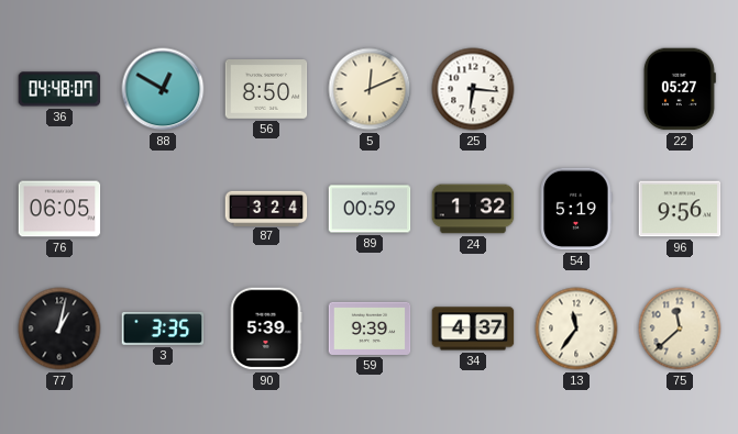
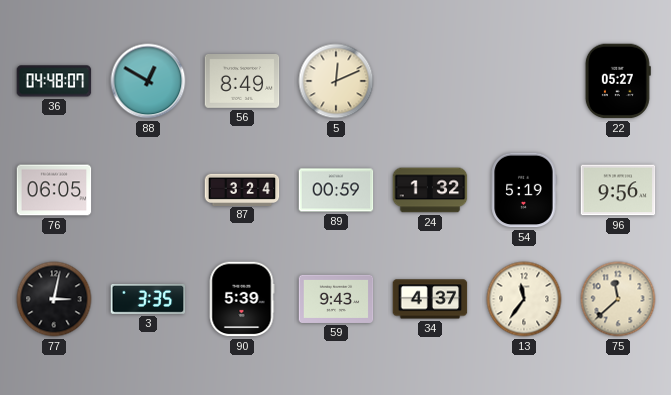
56: 8:50 -> 8:49 (242, 82)
25: 6:16 -> none (473, 89)
77: 1:02 -> 3:02 (54, 299)
59: 9:39 -> 9:43 (336, 299)
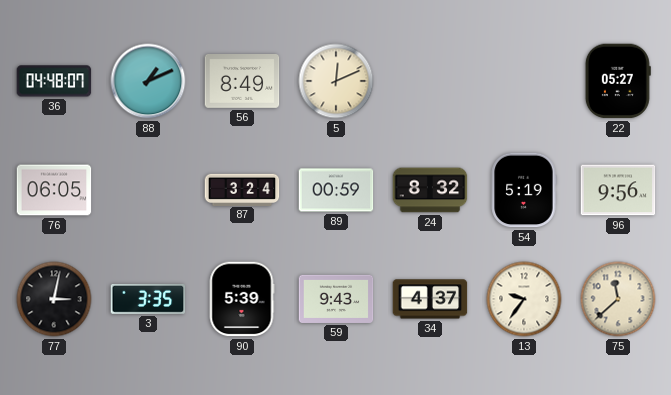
88: 12:50 -> 1:11 (148, 81)
24: 1:32 -> 8:32 (430, 190)
13: 11:36 -> 9:36 (524, 299)
